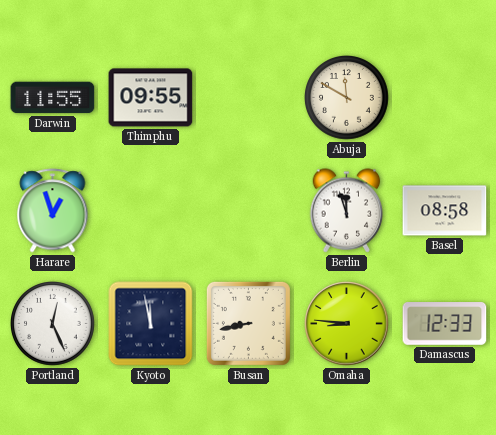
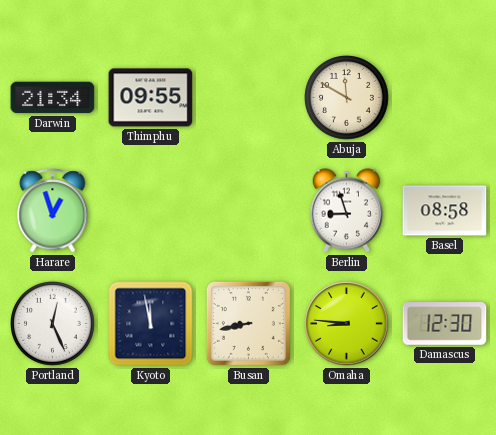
Darwin: 11:55 -> 21:34 (53, 98)
Berlin: 11:57 -> 8:57 (347, 211)
Damascus: 12:33 -> 12:30 (445, 324)
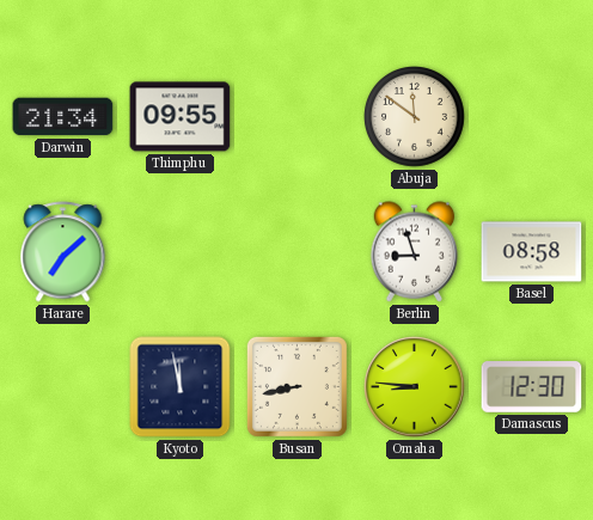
Abuja: 11:50 -> 11:51 (415, 117)
Harare: 12:57 -> 7:08 (63, 252)
Portland: 12:26 -> none (53, 324)
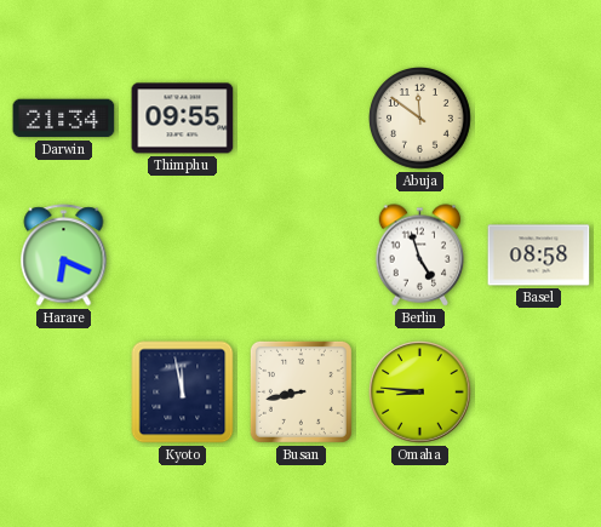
Harare: 7:08 -> 6:19 (64, 256)
Berlin: 8:57 -> 4:57 (420, 256)
Damascus: 12:30 -> none (532, 387)
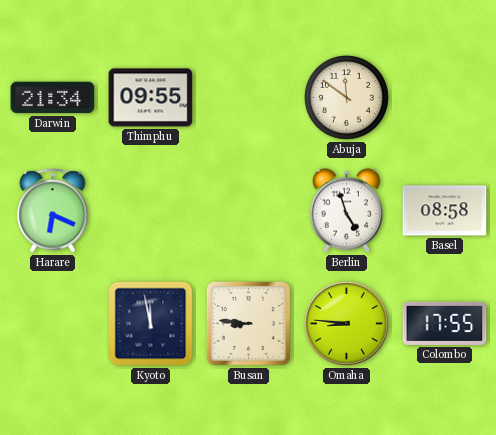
Busan: 8:43 -> 8:46 (248, 323)
Colombo: none -> 17:55 (445, 323)
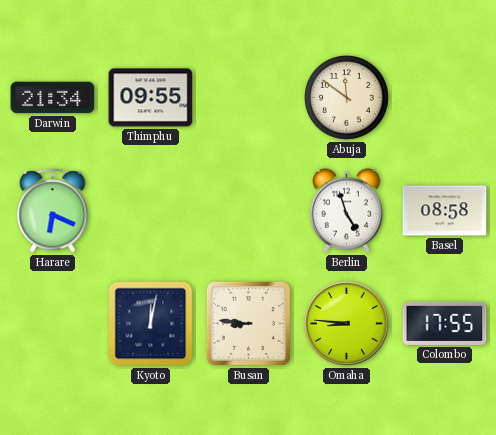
Kyoto: 11:58 -> 12:02 (151, 324)
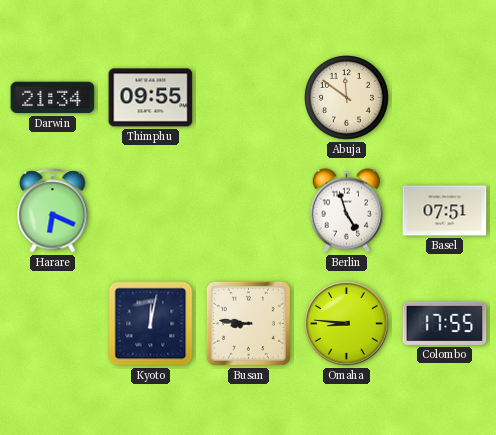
Basel: 08:58 -> 07:51 (445, 211)
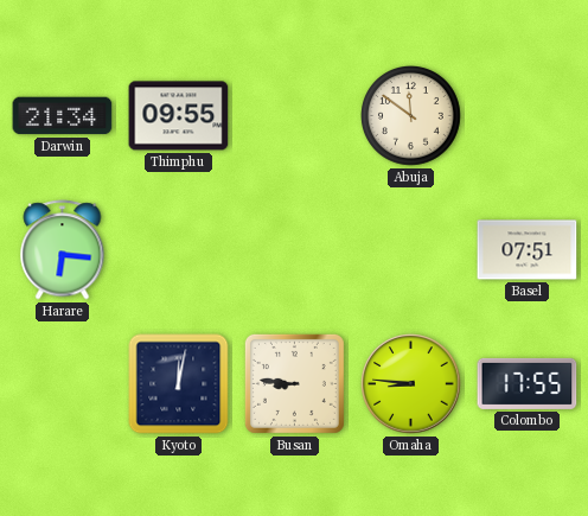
Harare: 6:19 -> 6:16 (63, 250)
Berlin: 4:57 -> none (347, 211)
